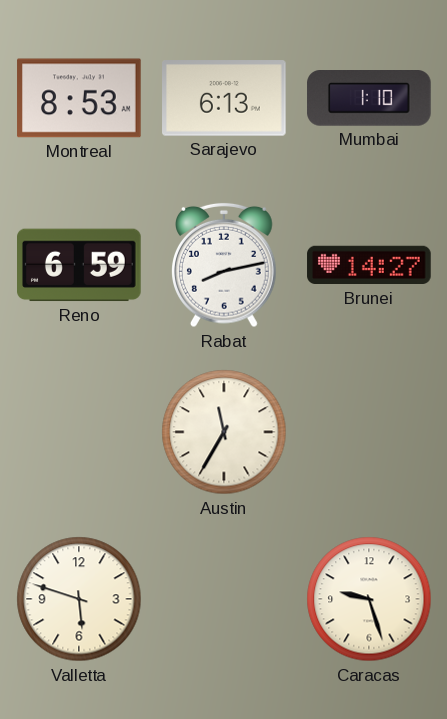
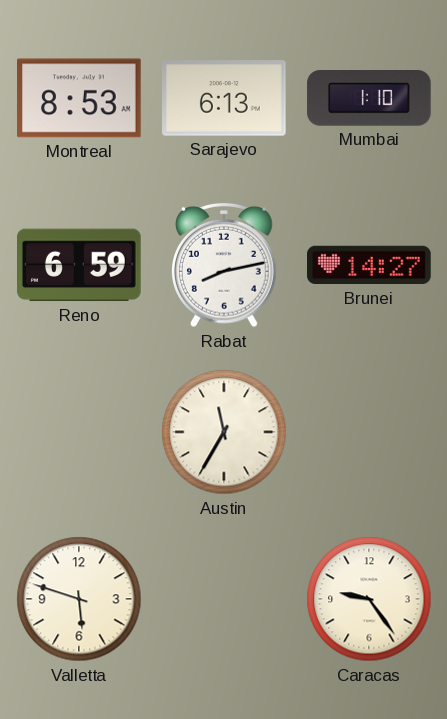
Caracas: 9:27 -> 9:24 (369, 599)
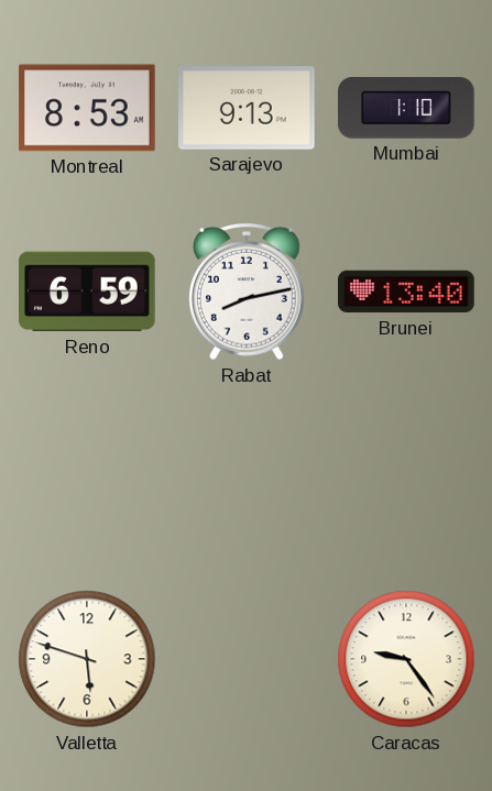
Sarajevo: 6:13 -> 9:13 (247, 108)
Brunei: 14:27 -> 13:40 (406, 292)
Austin: 11:35 -> none (224, 432)
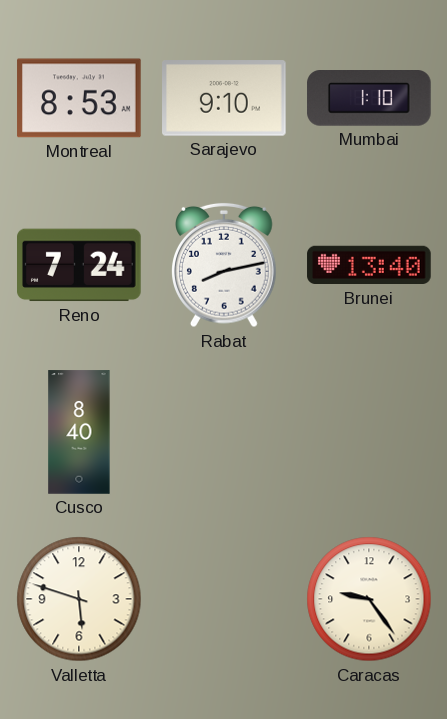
Sarajevo: 9:13 -> 9:10 (224, 98)
Reno: 6:59 -> 7:24 (80, 265)
Cusco: none -> 8:40 (79, 432)
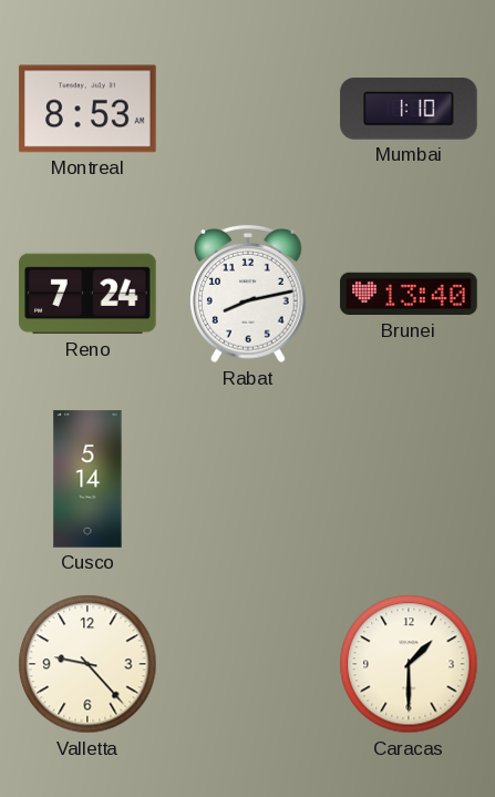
Sarajevo: 9:10 -> none (224, 98)
Cusco: 8:40 -> 5:14 (87, 479)
Valletta: 5:48 -> 9:23 (87, 664)
Caracas: 9:24 -> 1:30 (409, 664)
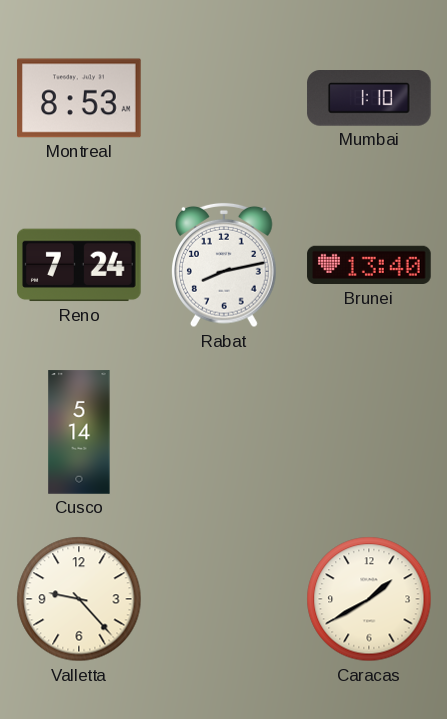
Caracas: 1:30 -> 1:40 (369, 599)
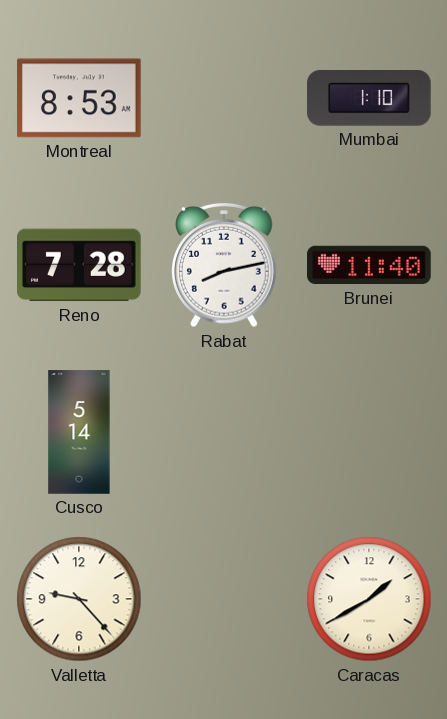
Reno: 7:24 -> 7:28 (80, 265)
Brunei: 13:40 -> 11:40 (369, 265)
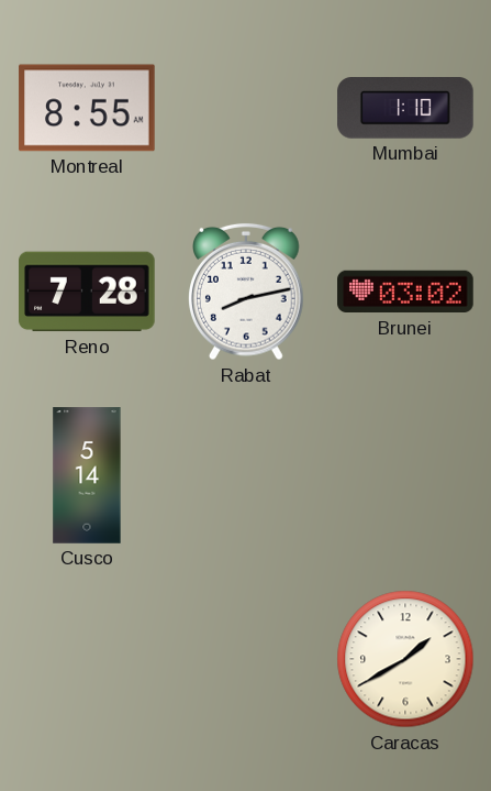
Montreal: 8:53 -> 8:55 (87, 108)
Brunei: 11:40 -> 03:02 (405, 292)
Valletta: 9:23 -> none (79, 599)
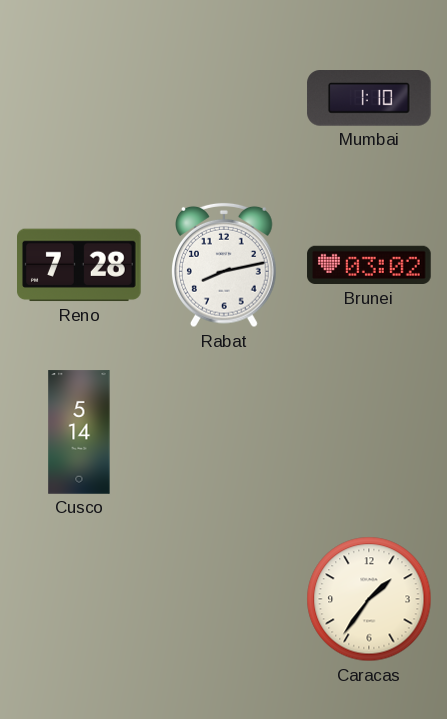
Montreal: 8:55 -> none (87, 108)
Caracas: 1:40 -> 1:36 (369, 599)
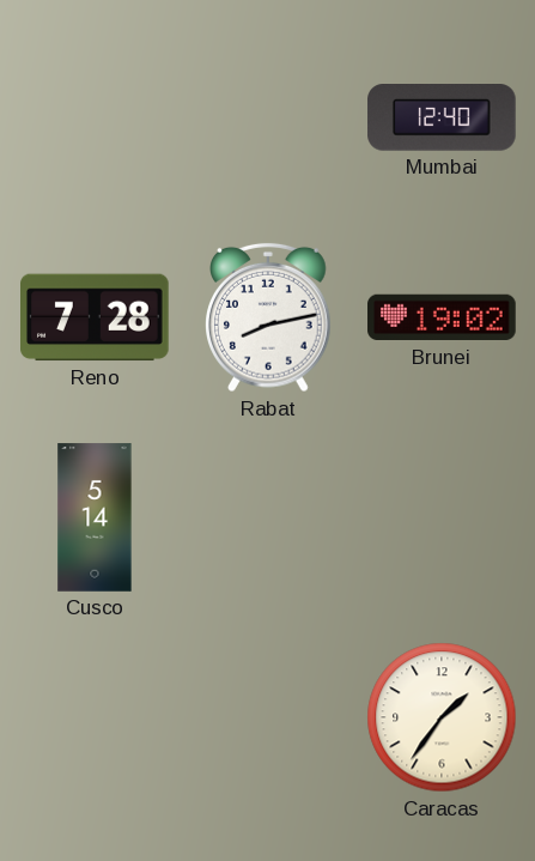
Mumbai: 1:10 -> 12:40 (442, 117)
Brunei: 03:02 -> 19:02 (442, 317)
